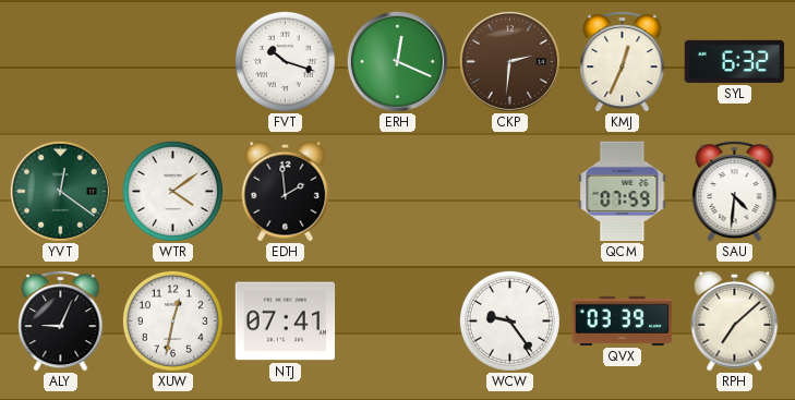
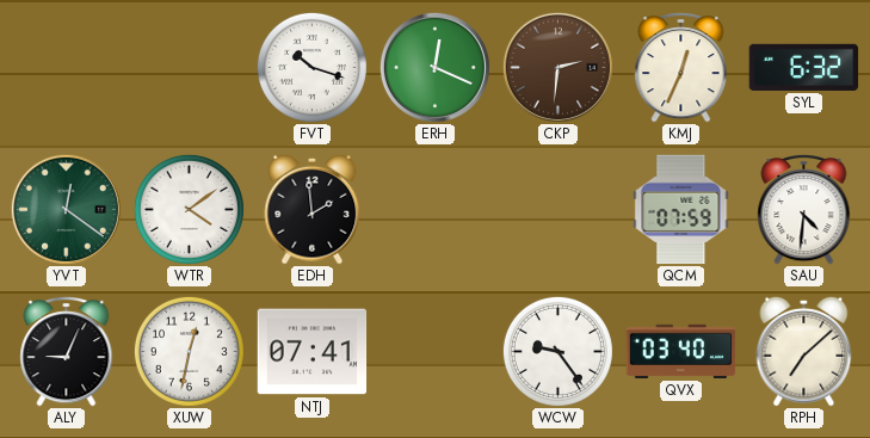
QVX: 03:39 -> 03:40 (681, 351)
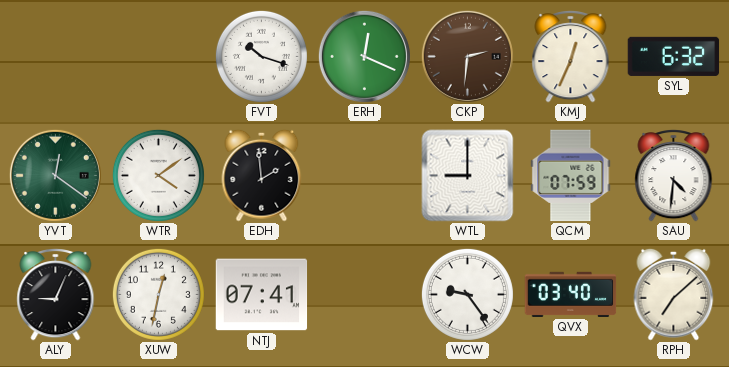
WTL: none -> 9:00 (468, 176)
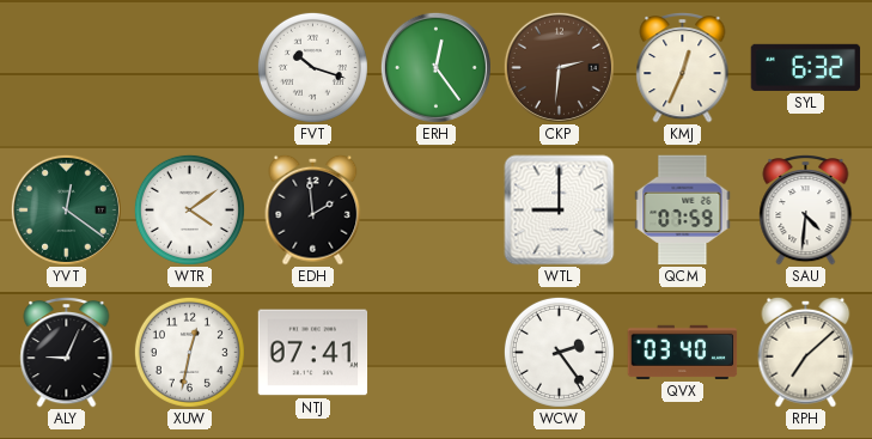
ERH: 12:19 -> 12:24 (435, 67)
WCW: 9:24 -> 2:24 (559, 352)
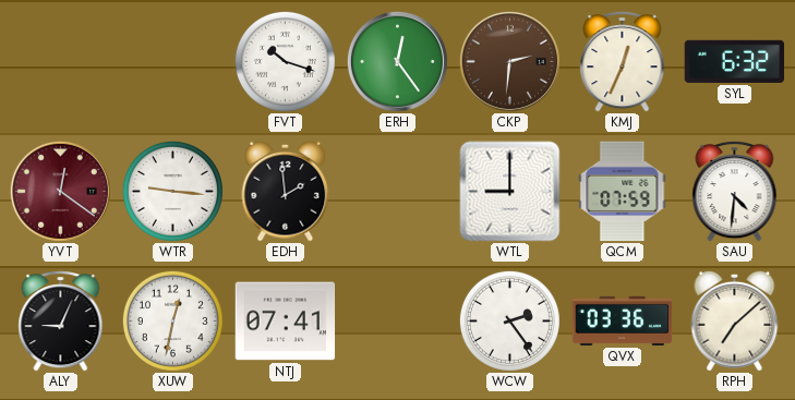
YVT dial: green -> burgundy (60, 191)
WTR: 4:09 -> 9:16 (172, 191)
QVX: 03:40 -> 03:36 (623, 320)
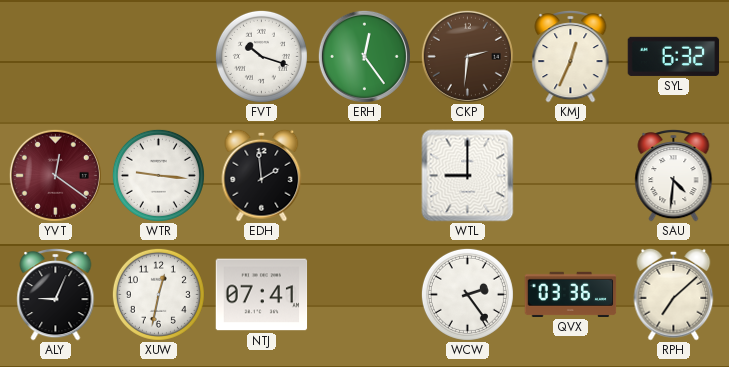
QCM: 07:59 -> none (623, 192)
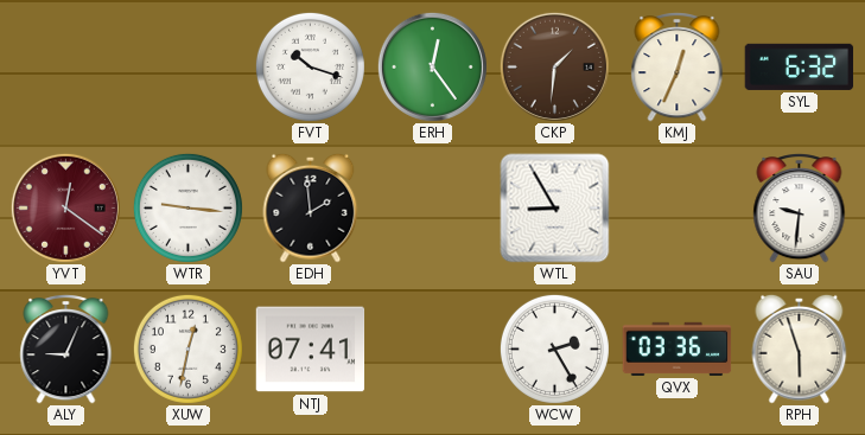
CKP: 2:31 -> 1:31 (554, 66)
WTL: 9:00 -> 8:55 (555, 209)
SAU: 4:31 -> 9:31 (800, 209)
WCW: 2:24 -> 2:25 (554, 348)
RPH: 7:08 -> 5:57 (800, 348)
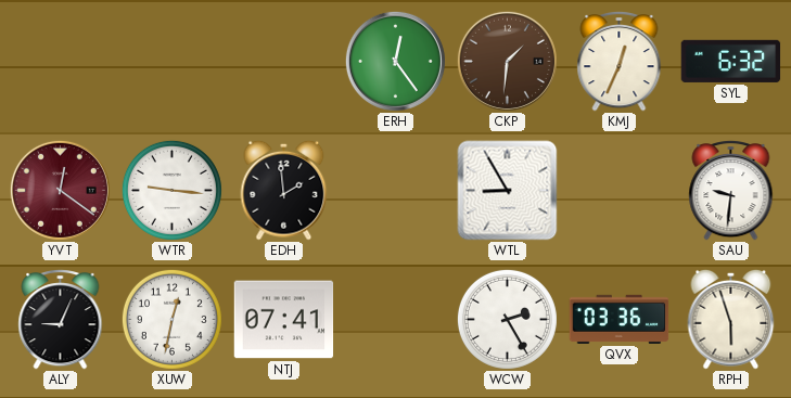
FVT: 10:18 -> none (310, 66)
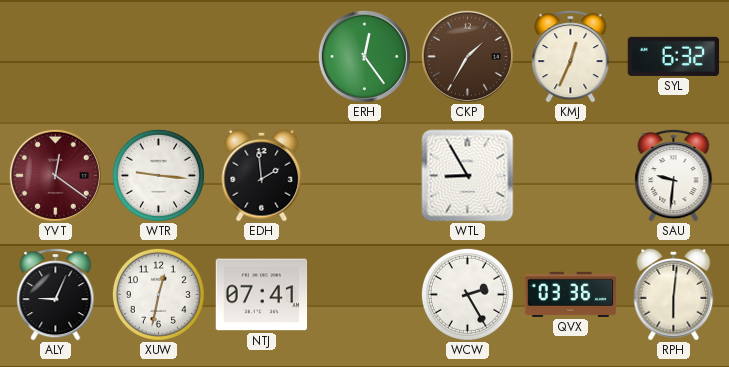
CKP: 1:31 -> 1:35 (467, 56)
RPH: 5:57 -> 6:01 (674, 294)
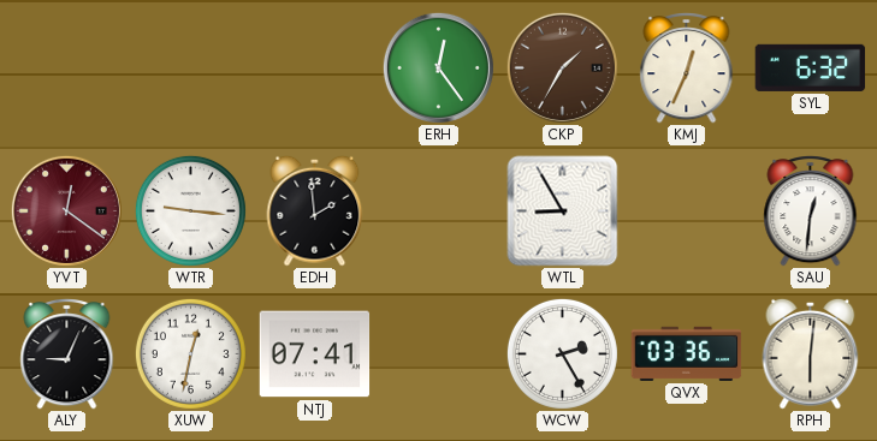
SAU: 9:31 -> 12:31 (811, 211)
